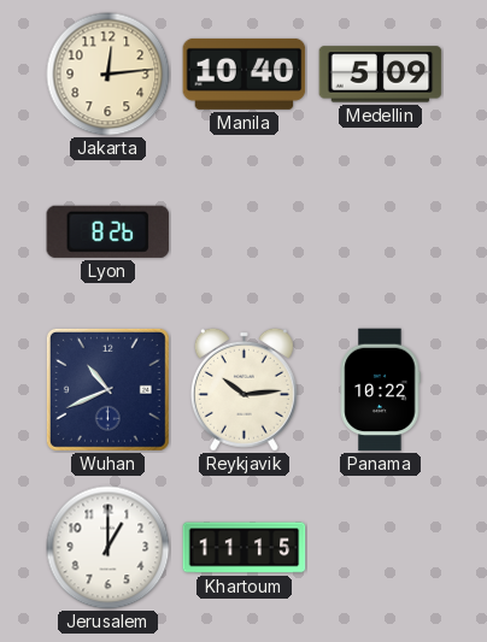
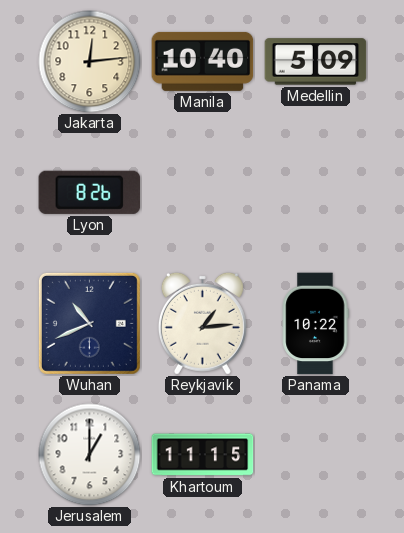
Reykjavik: 10:14 -> 1:14 (202, 323)
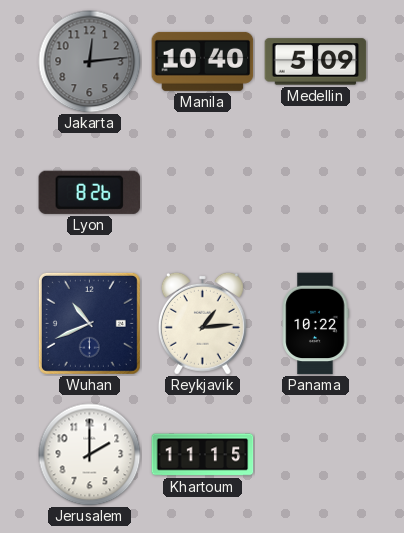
Jakarta dial: cream -> grey (90, 62)
Jerusalem: 1:00 -> 2:00 (90, 455)
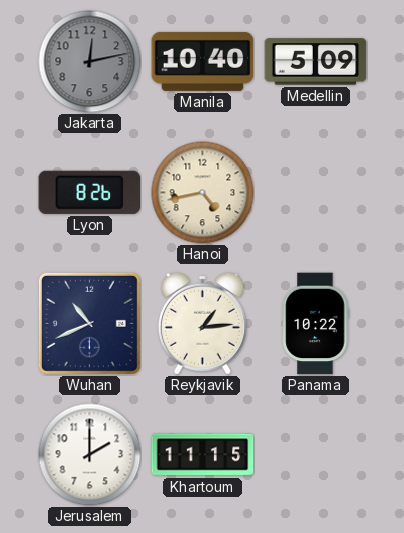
Jakarta: 12:14 -> 12:13 (90, 62)
Hanoi: none -> 4:43 (203, 193)
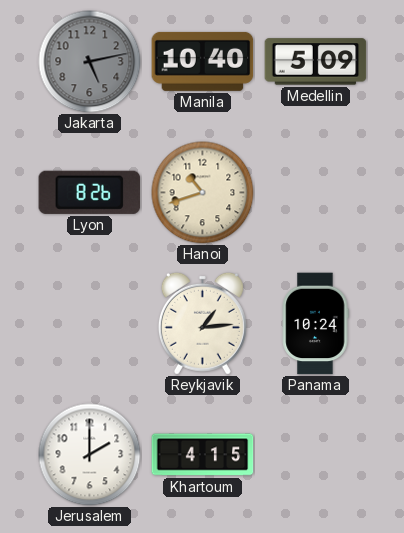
Jakarta: 12:13 -> 5:13 (90, 62)
Hanoi: 4:43 -> 10:42 (203, 193)
Wuhan: 10:41 -> none (89, 323)
Panama: 10:22 -> 10:24 (315, 324)
Khartoum: 11:15 -> 4:15 (203, 455)
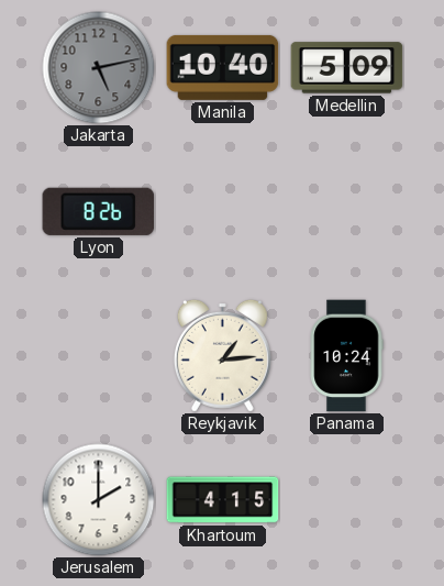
Hanoi: 10:42 -> none (203, 193)
